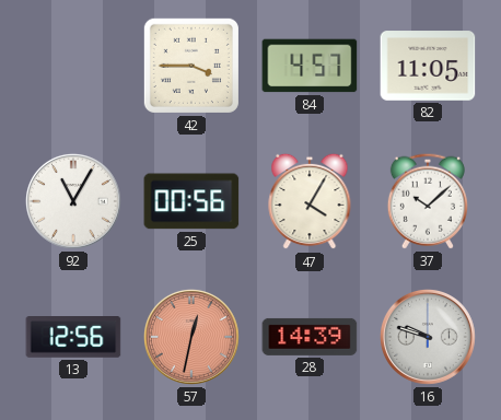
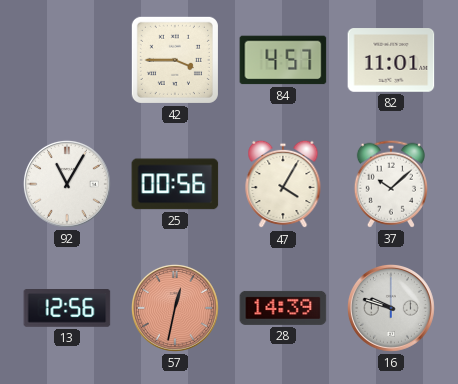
82: 11:05 -> 11:01 (391, 60)
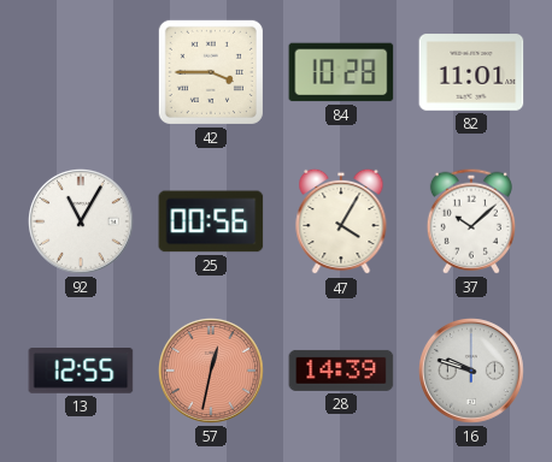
84: 4:57 -> 10:28 (341, 72)
13: 12:56 -> 12:55 (81, 371)
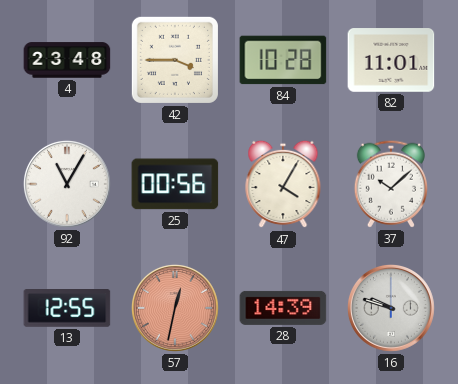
4: none -> 23:48 (67, 60)
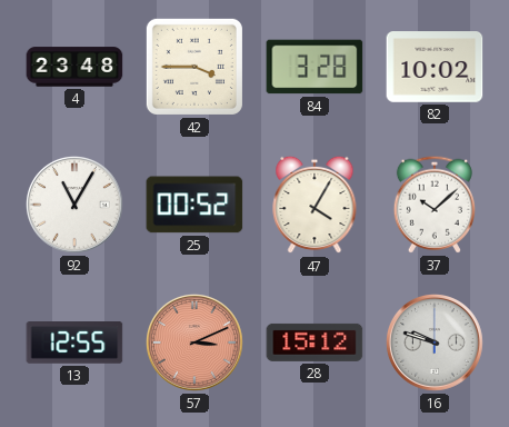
84: 10:28 -> 3:28 (315, 67)
82: 11:01 -> 10:02 (435, 67)
25: 00:56 -> 00:52 (194, 205)
57: 12:32 -> 3:11 (194, 342)
28: 14:39 -> 15:12 (315, 342)
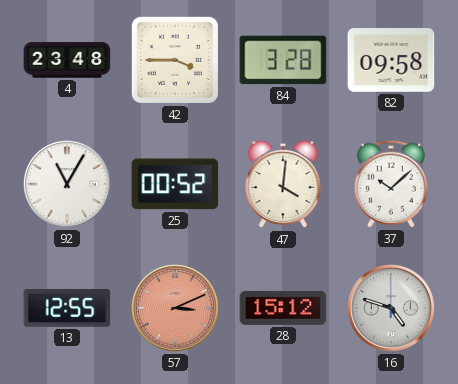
82: 10:02 -> 09:58 (391, 60)
47: 4:05 -> 4:01 (283, 184)
16: 9:48 -> 4:48 (391, 308)
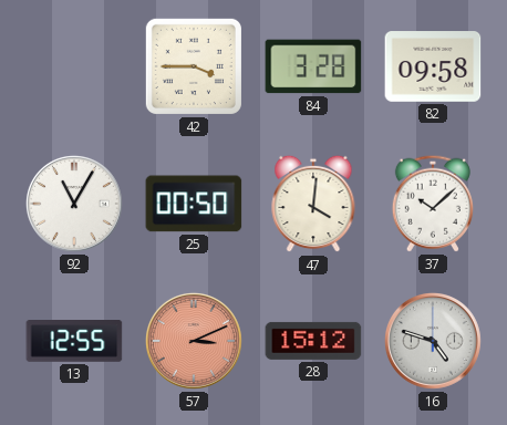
4: 23:48 -> none (67, 60)
25: 00:52 -> 00:50 (194, 204)
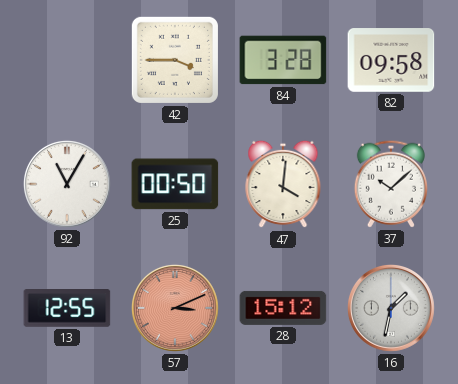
16: 4:48 -> 1:32 (391, 308)
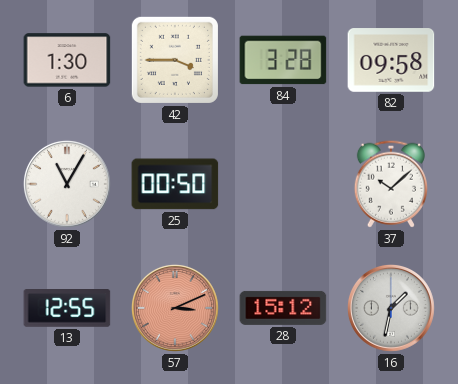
6: none -> 1:30 (67, 60)
47: 4:01 -> none (283, 184)
